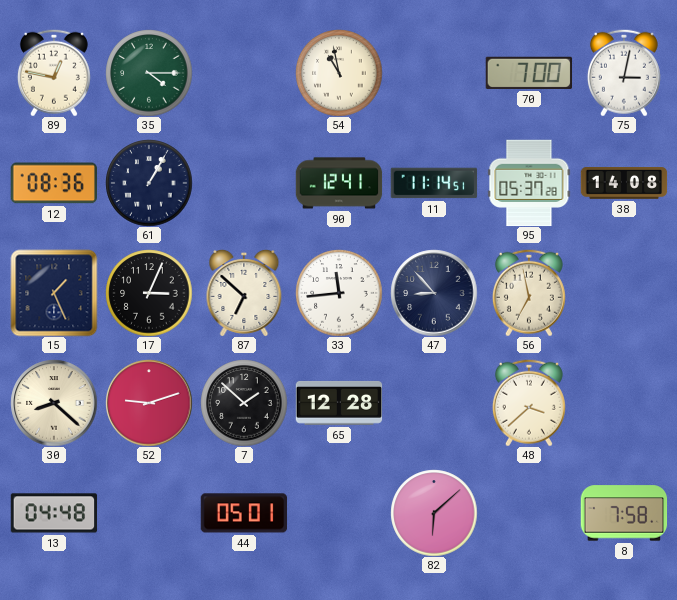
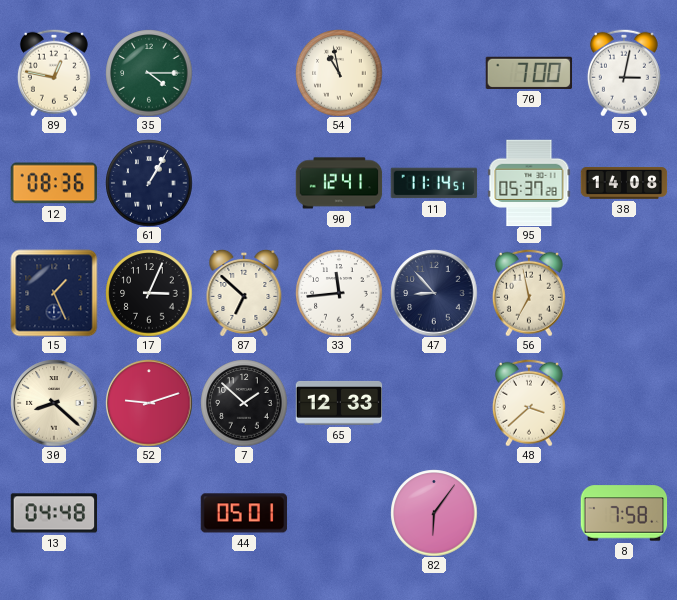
65: 12:28 -> 12:33 (339, 403)
82: 6:08 -> 6:06 (434, 513)
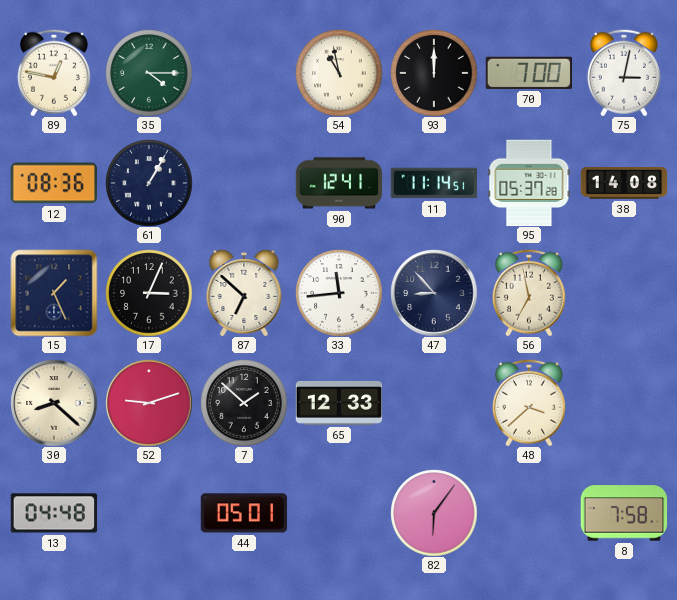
93: none -> 12:00 (434, 73)
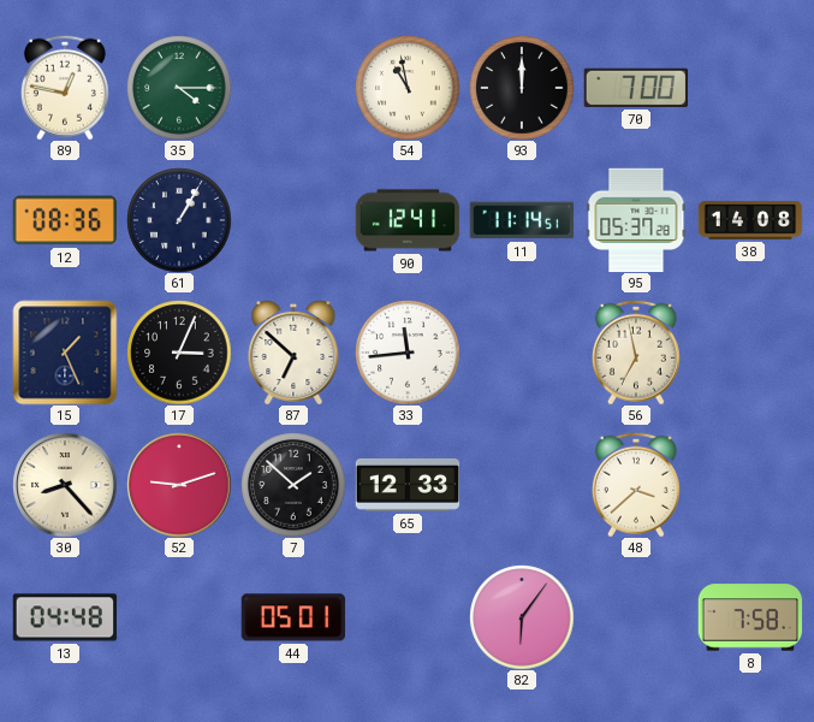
75: 3:02 -> none (624, 73)
47: 8:53 -> none (434, 293)
30: 8:22 -> 8:23 (65, 485)
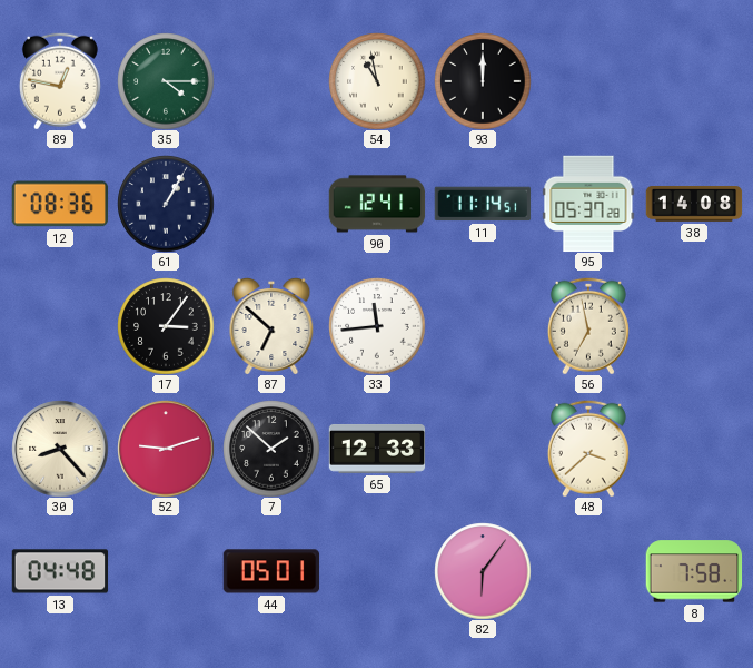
70: 7:00 -> none (635, 88)
15: 1:26 -> none (65, 353)
17: 3:04 -> 3:06 (166, 326)
